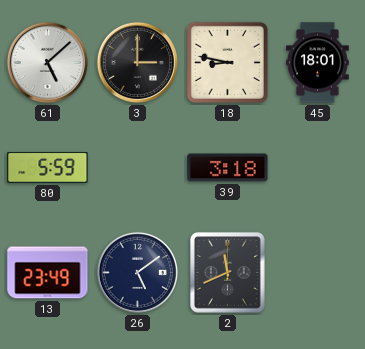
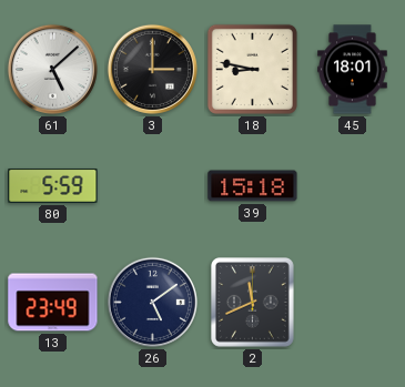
39: 3:18 -> 15:18 (253, 186)
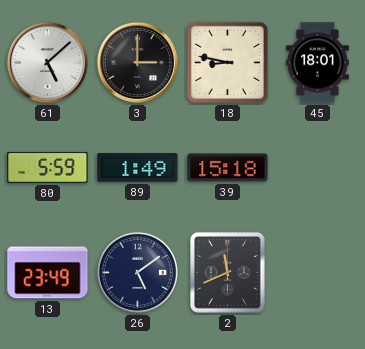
89: none -> 1:49 (138, 168)
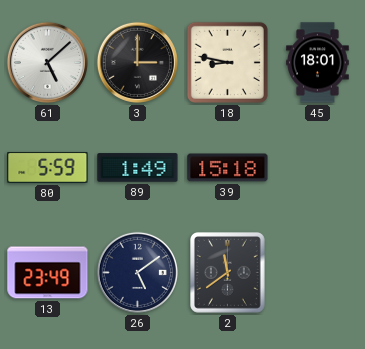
2: 11:41 -> 11:39 (228, 273)
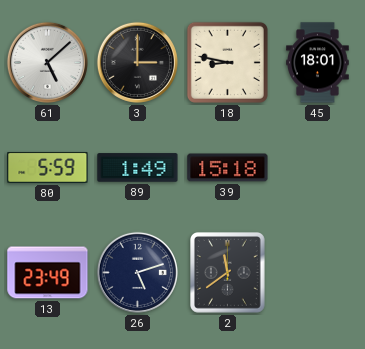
26: 5:09 -> 5:12 (137, 272)
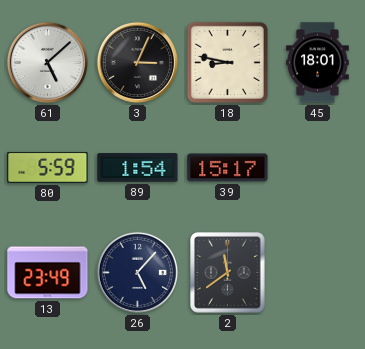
3: 3:00 -> 3:04 (137, 62)
89: 1:49 -> 1:54 (138, 168)
39: 15:18 -> 15:17 (228, 168)
26: 5:12 -> 5:07 (137, 272)
